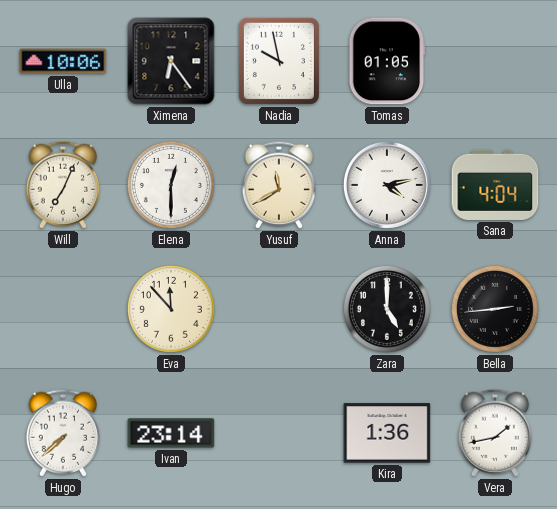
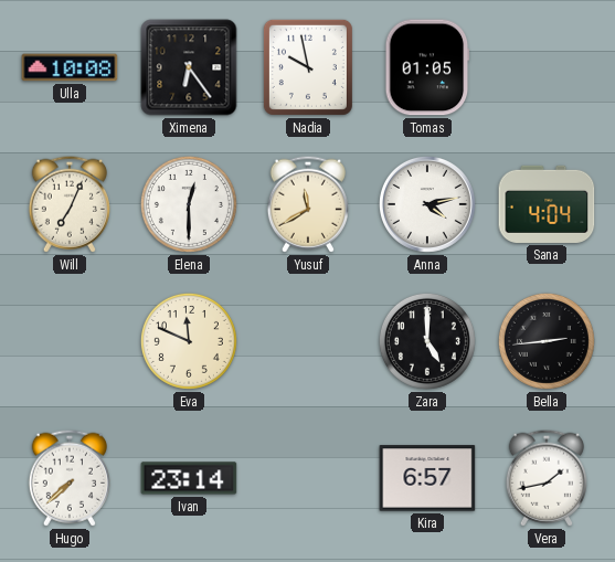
Ulla: 10:06 -> 10:08 (70, 67)
Eva: 11:53 -> 11:49 (189, 341)
Kira: 1:36 -> 6:57 (427, 478)
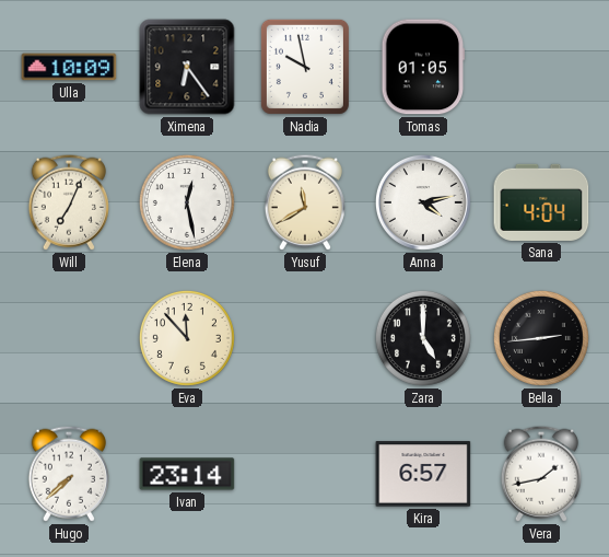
Ulla: 10:08 -> 10:09 (69, 67)
Elena: 12:30 -> 12:28 (187, 202)
Eva: 11:49 -> 11:53 (187, 338)
